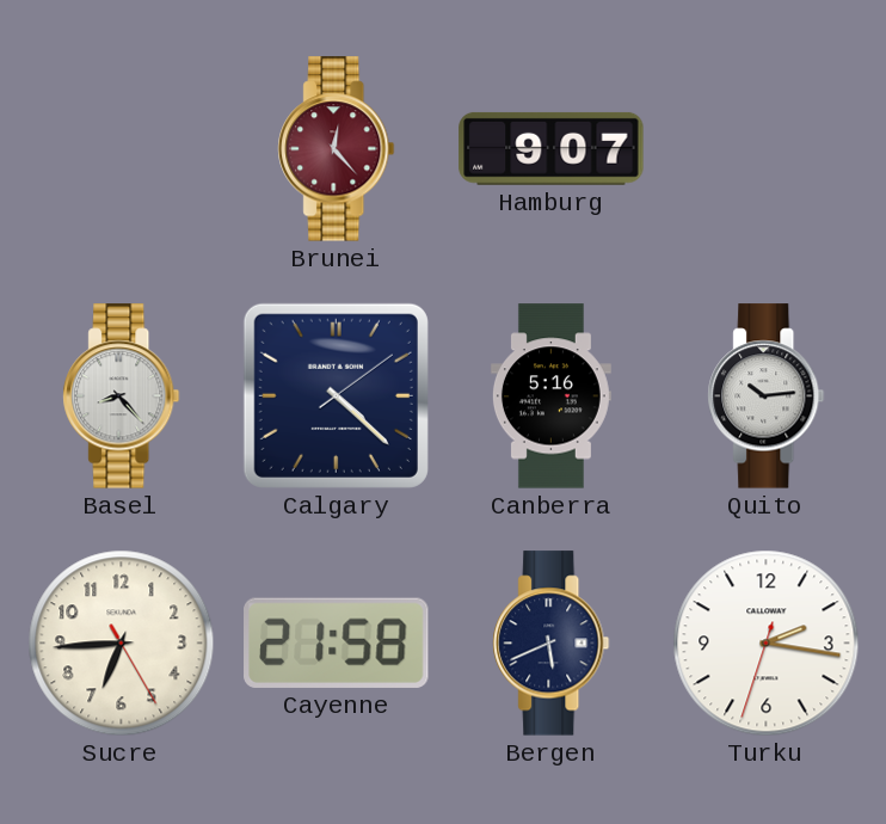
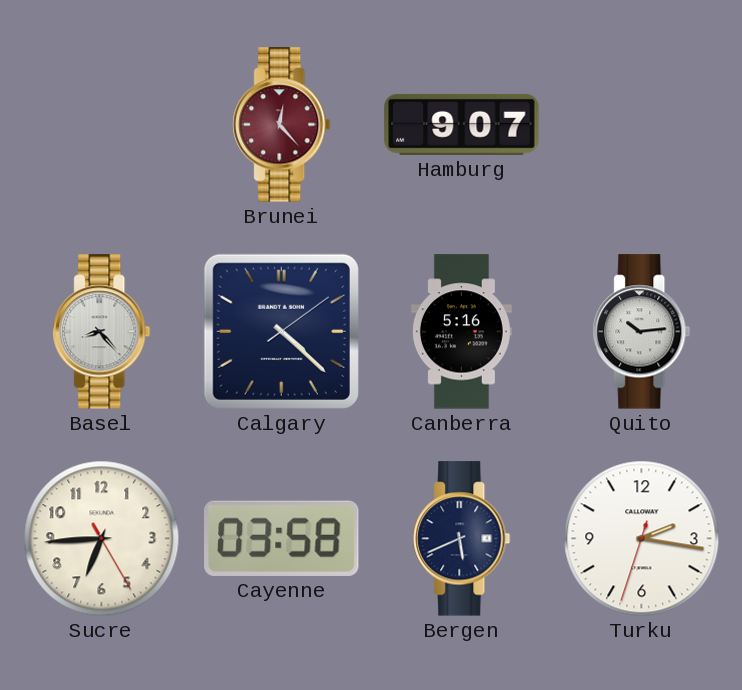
Cayenne: 21:58 -> 03:58 (282, 538)
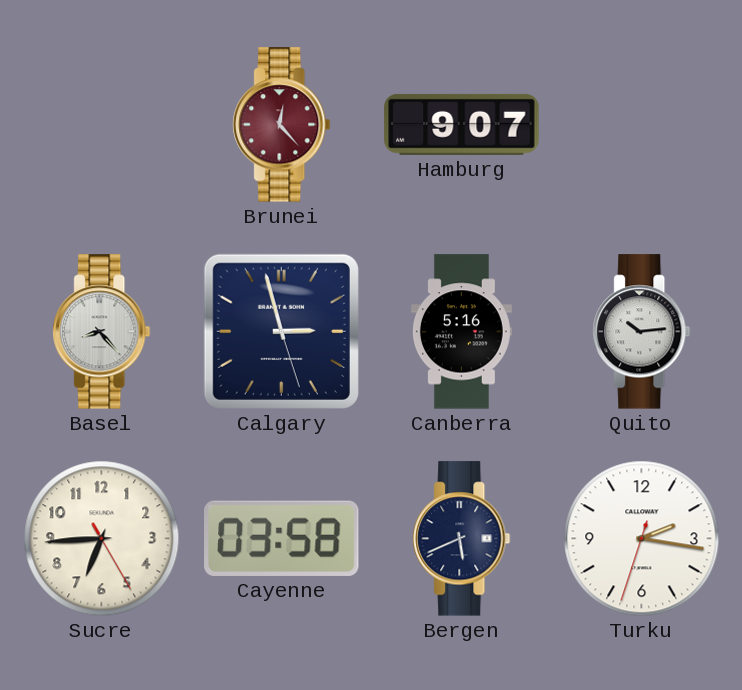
Calgary: 4:22 -> 2:57 (281, 331)
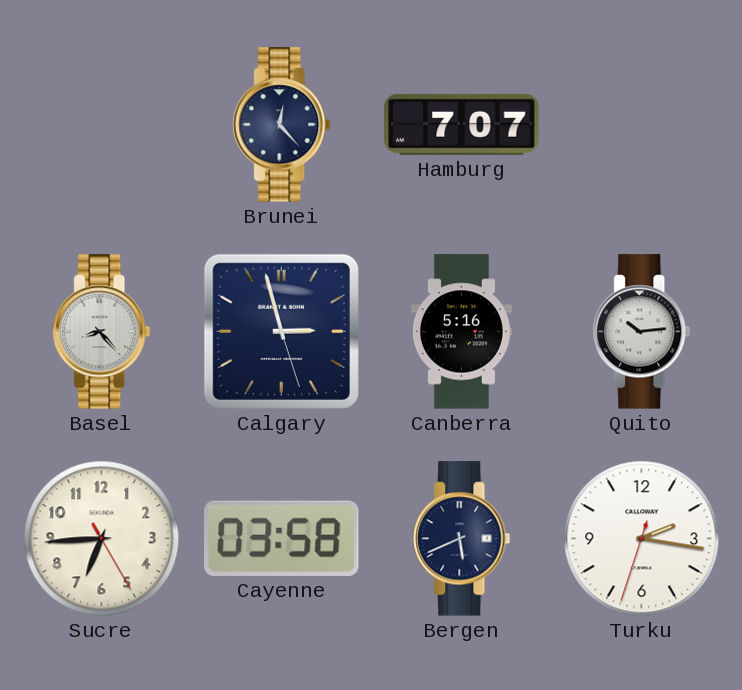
Brunei dial: burgundy -> navy (282, 125)
Hamburg: 9:07 -> 7:07 (462, 124)
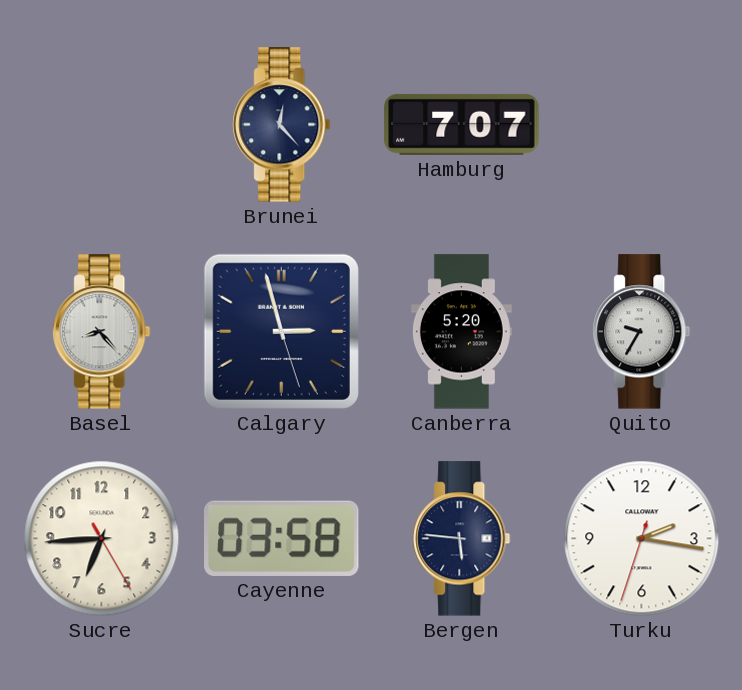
Canberra: 5:16 -> 5:20 (461, 332)
Quito: 10:14 -> 9:35 (642, 332)
Bergen: 5:41 -> 5:46 (462, 539)
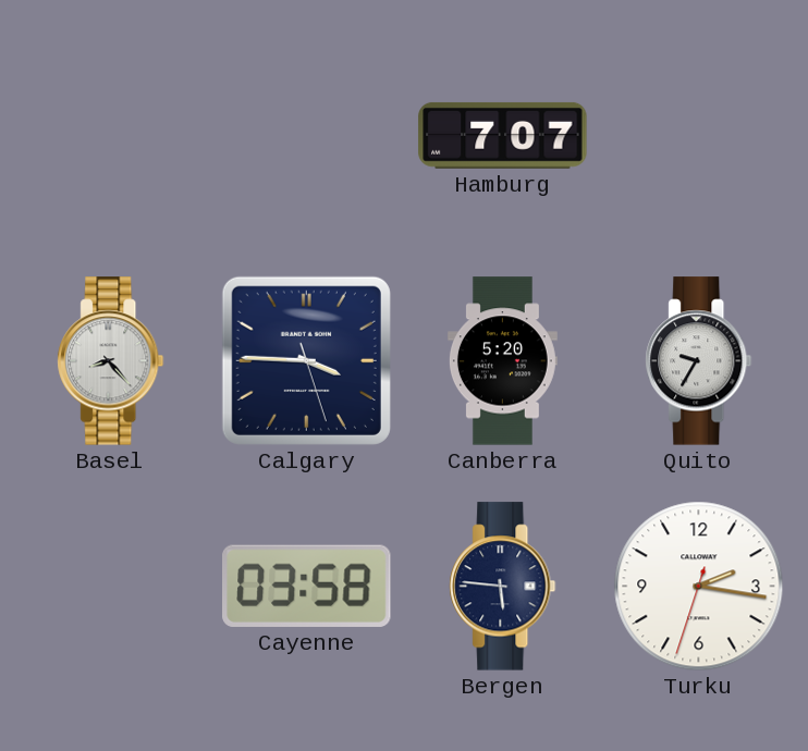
Brunei: 12:23 -> none (282, 125)
Calgary: 2:57 -> 3:45 (306, 360)
Sucre: 6:44 -> none (102, 539)
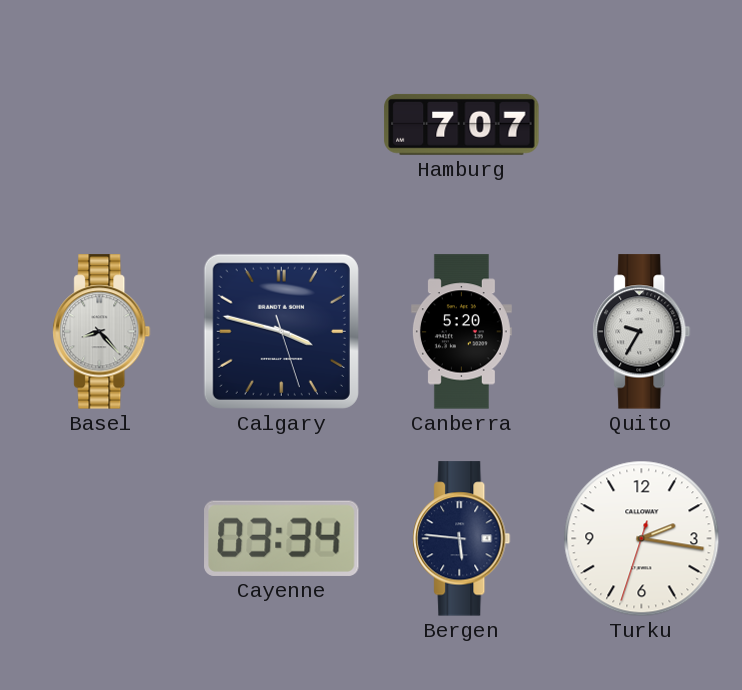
Calgary: 3:45 -> 3:47 (281, 331)
Cayenne: 03:58 -> 03:34 (282, 538)
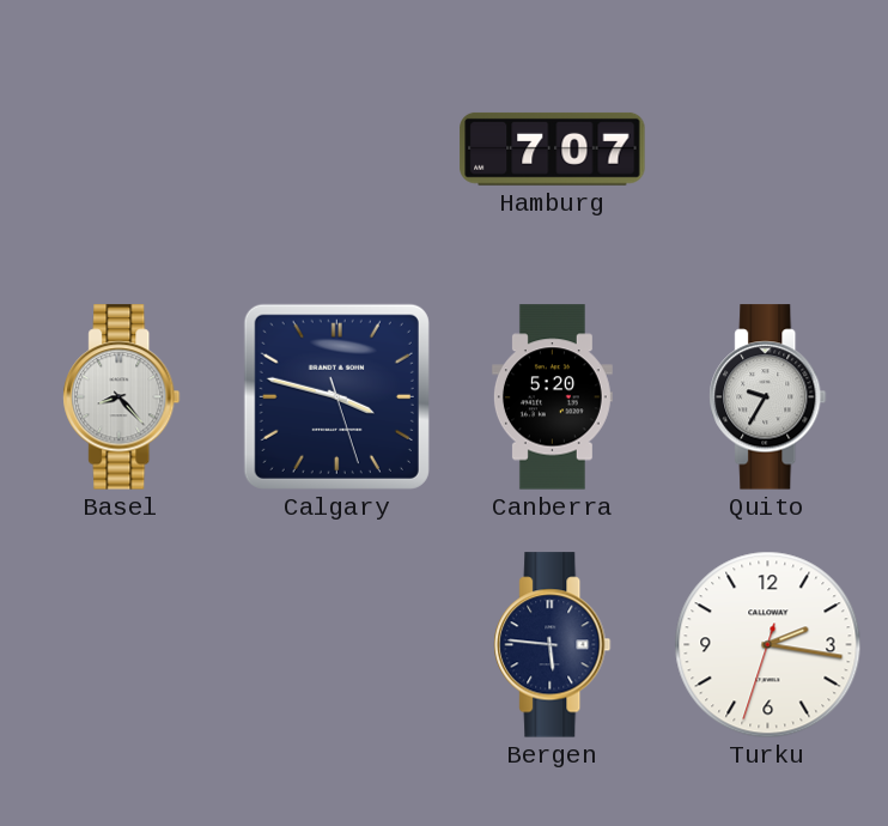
Cayenne: 03:34 -> none (282, 538)
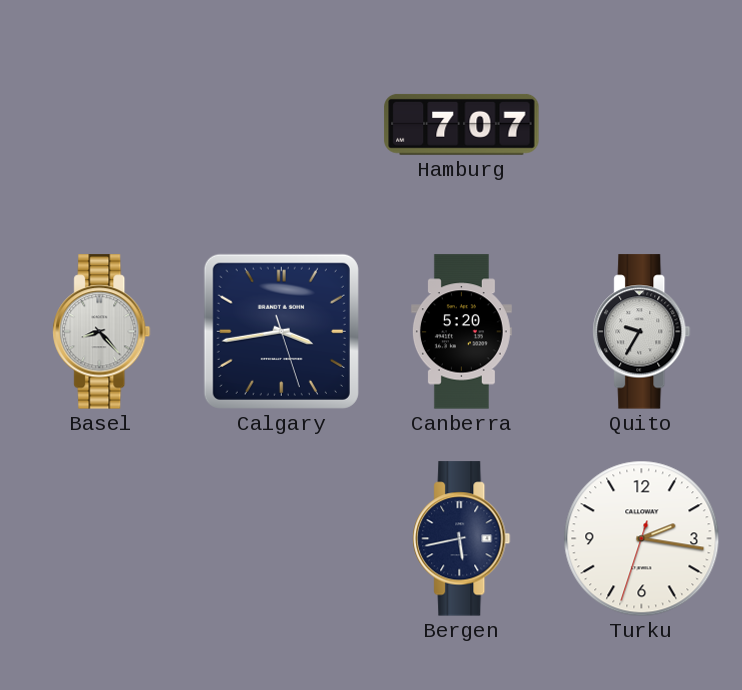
Calgary: 3:47 -> 3:43 (281, 331)
Bergen: 5:46 -> 5:43 (462, 539)
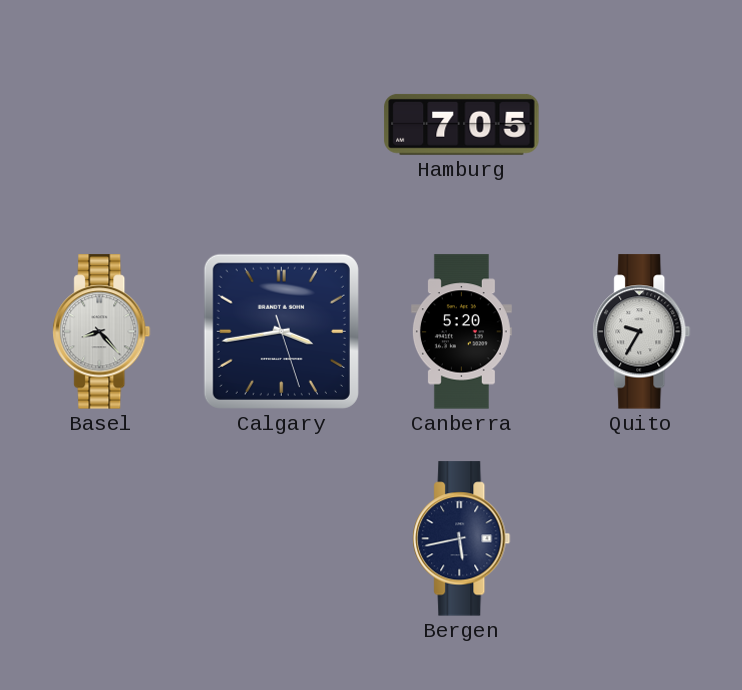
Hamburg: 7:07 -> 7:05 (462, 124)
Turku: 2:16 -> none (642, 539)
